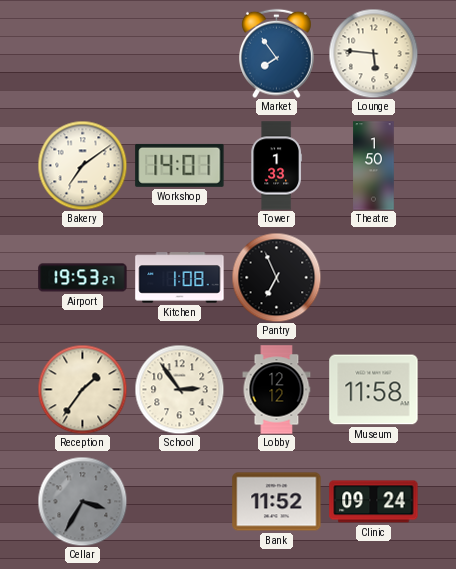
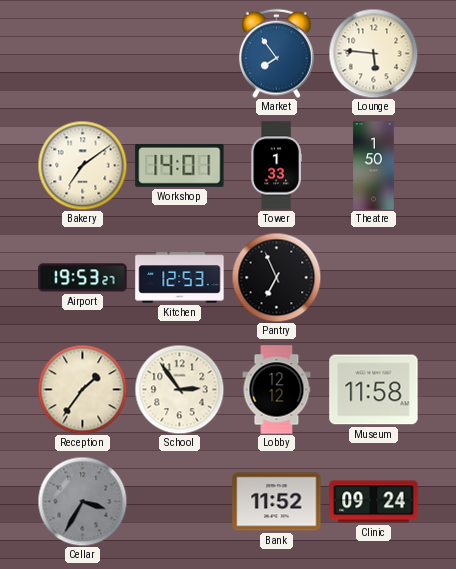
Kitchen: 1:08 -> 12:53 (180, 278)
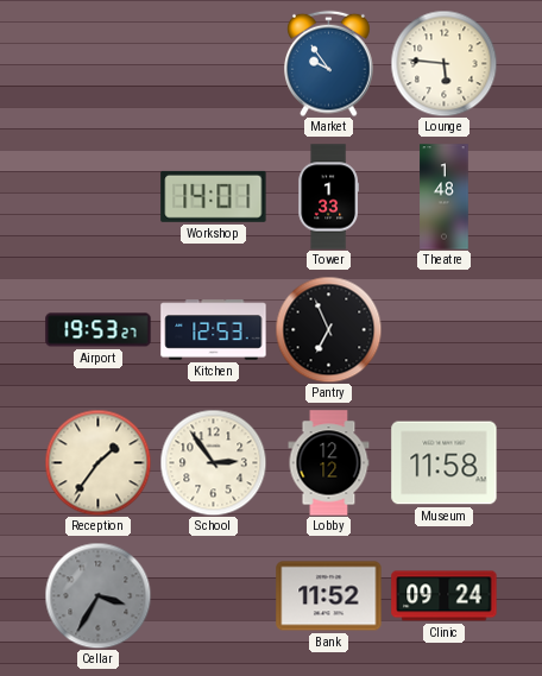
Market: 7:54 -> 9:54 (329, 63)
Bakery: 7:09 -> none (82, 165)
Theatre: 1:50 -> 1:48 (445, 197)
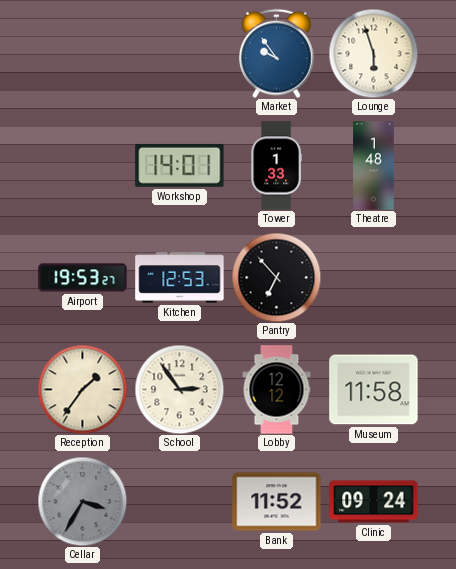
Lounge: 5:46 -> 5:57 (373, 53)
Pantry: 6:56 -> 6:53 (276, 277)
